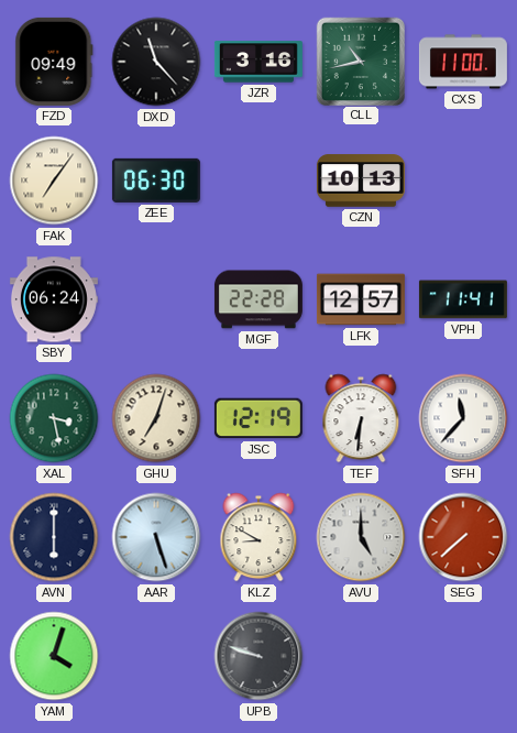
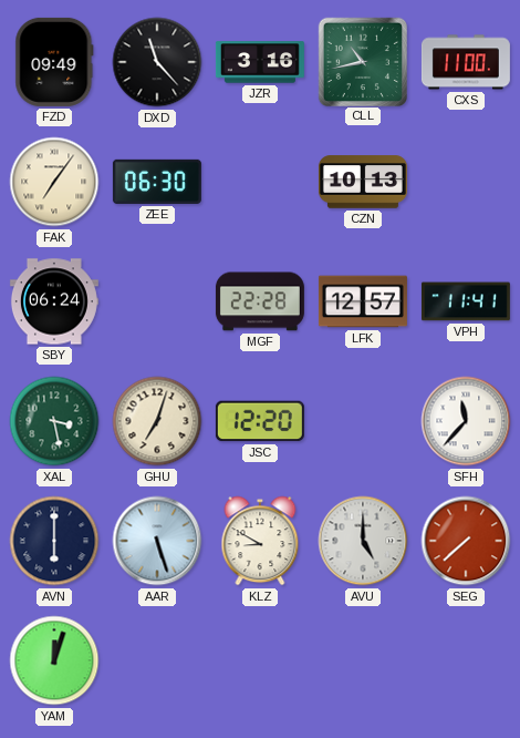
JSC: 12:19 -> 12:20 (260, 421)
TEF: 6:31 -> none (361, 418)
YAM: 4:03 -> 12:03 (54, 660)
UPB: 9:48 -> none (258, 656)
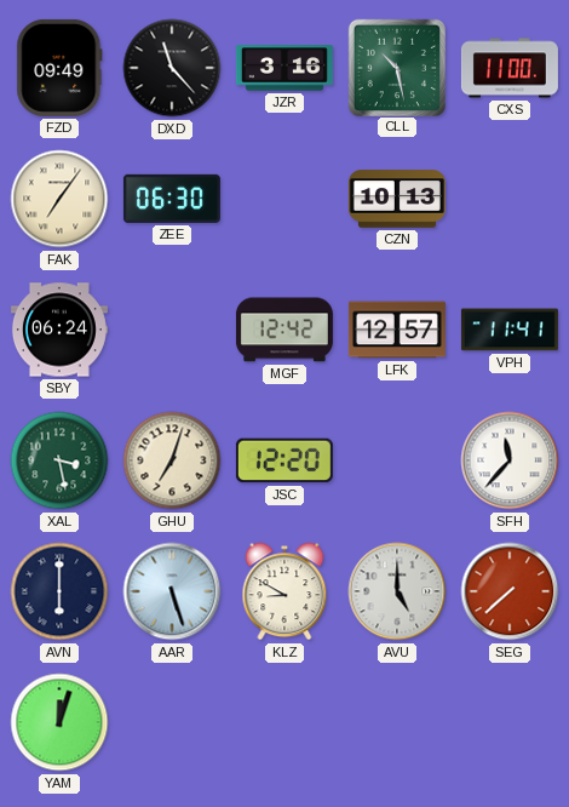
CLL: 10:43 -> 10:28 (396, 67)
MGF: 22:28 -> 12:42 (284, 330)
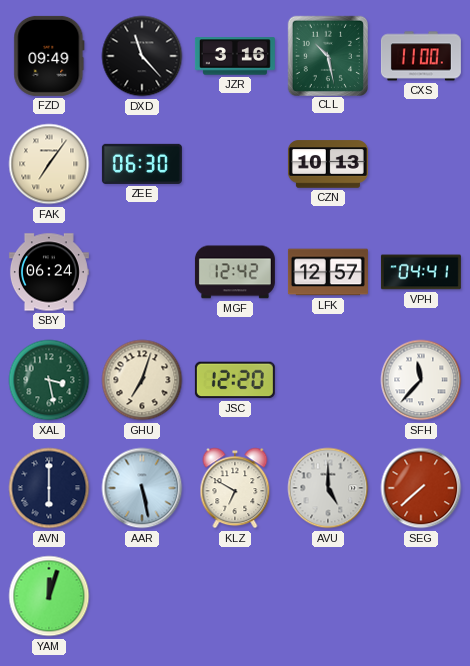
VPH: 11:41 -> 04:41 (421, 272)
AAR: 5:27 -> 5:28 (142, 488)
KLZ: 8:50 -> 6:50 (235, 488)
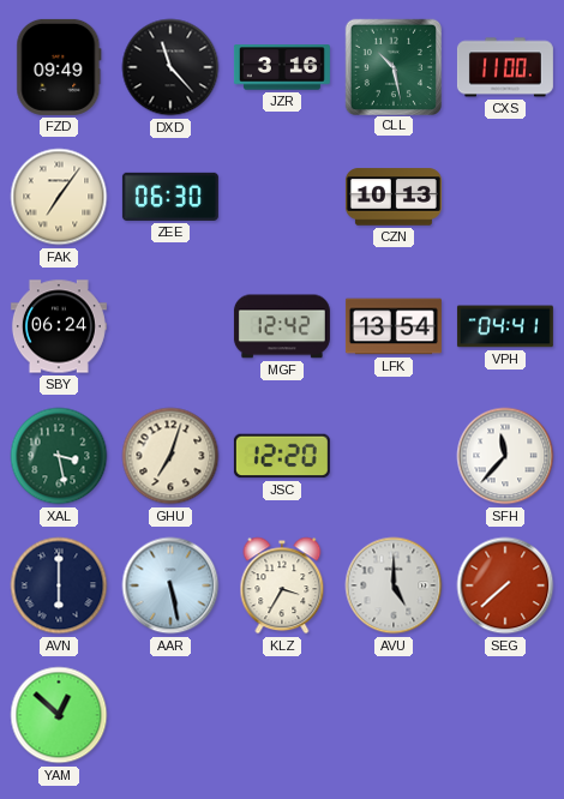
LFK: 12:57 -> 13:54 (394, 326)
KLZ: 6:50 -> 3:35 (282, 585)
YAM: 12:03 -> 12:52 (59, 715)
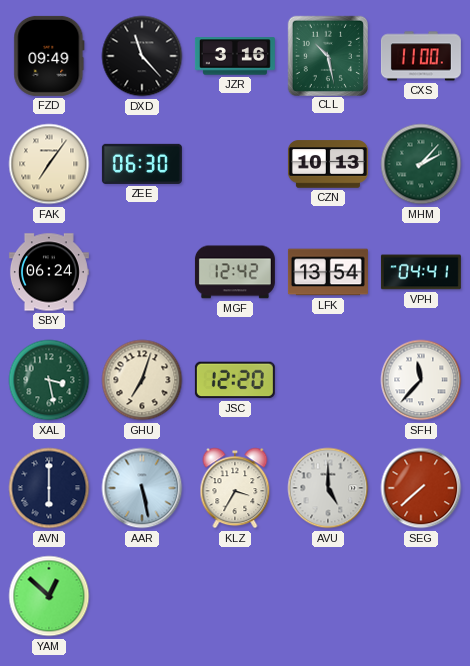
MHM: none -> 2:07 (421, 164)
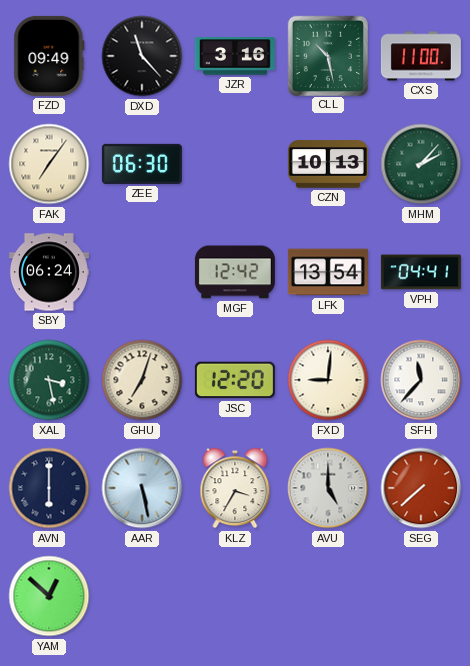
FXD: none -> 9:01 (328, 380)
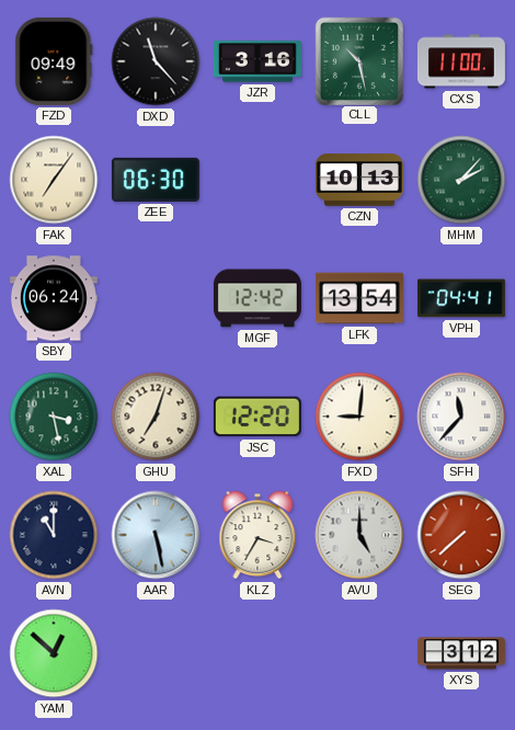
AVN: 6:00 -> 11:00 (54, 535)
XYS: none -> 3:12 (461, 653)
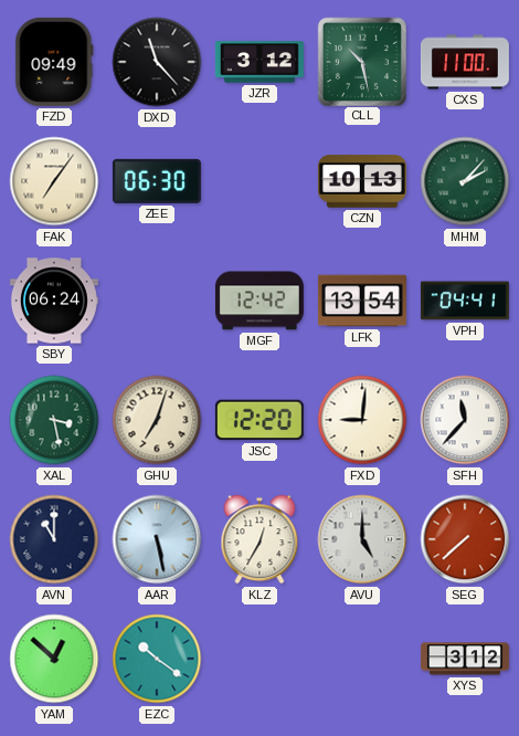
JZR: 3:16 -> 3:12 (259, 62)
KLZ: 3:35 -> 12:35 (259, 539)
EZC: none -> 10:21 (157, 659)
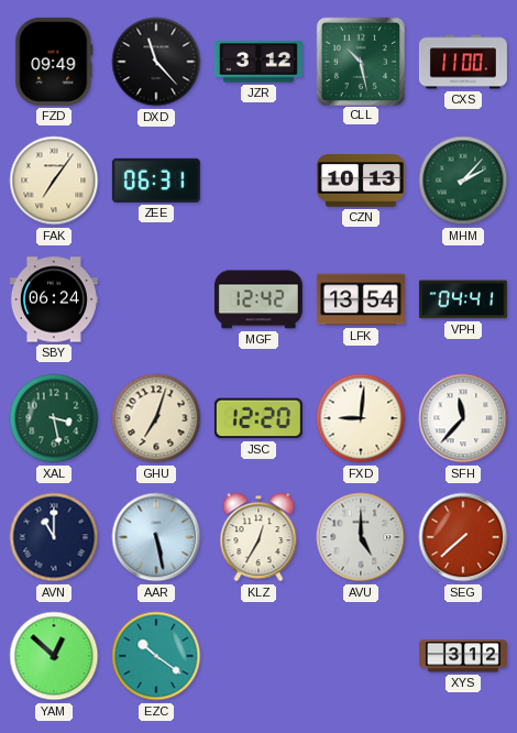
ZEE: 06:30 -> 06:31 (156, 180)
